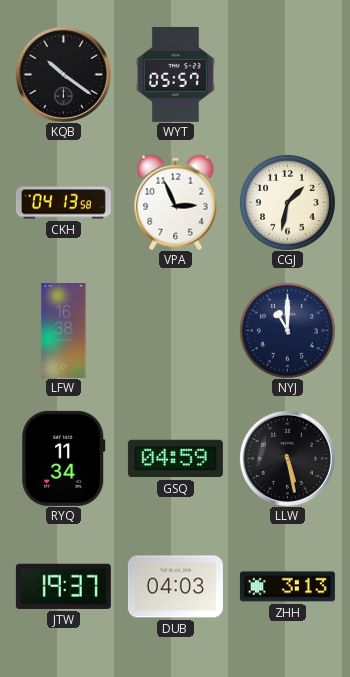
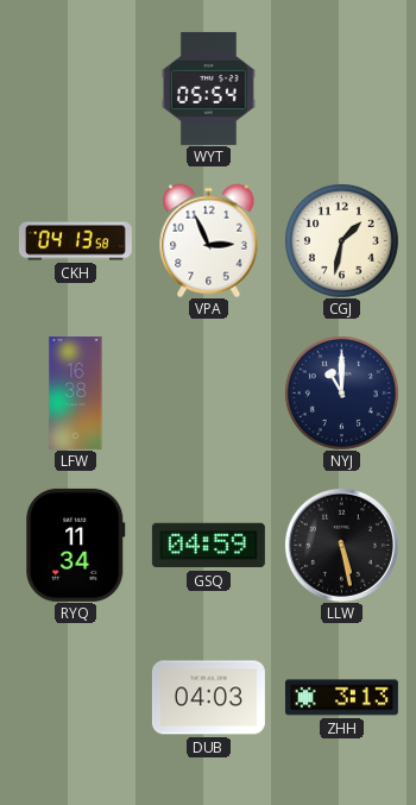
KQB: 10:21 -> none (63, 74)
WYT: 05:57 -> 05:54 (208, 88)
JTW: 19:37 -> none (63, 586)
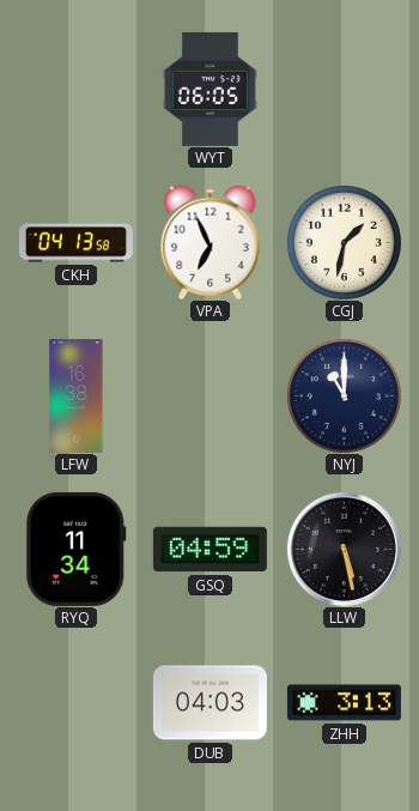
WYT: 05:54 -> 06:05 (209, 89)
VPA: 2:56 -> 6:56 (211, 242)
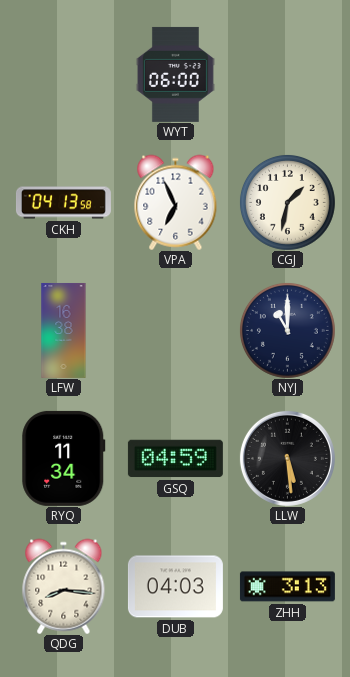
WYT: 06:05 -> 06:00 (175, 74)
LLW: 5:28 -> 5:29 (287, 458)
QDG: none -> 8:16 (64, 586)
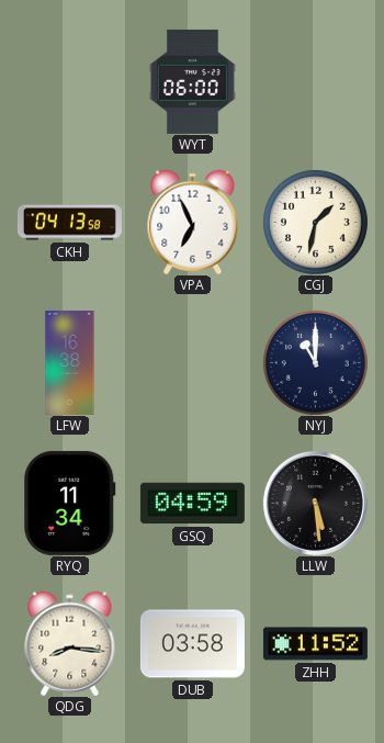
DUB: 04:03 -> 03:58 (192, 644)
ZHH: 3:13 -> 11:52 (315, 644)
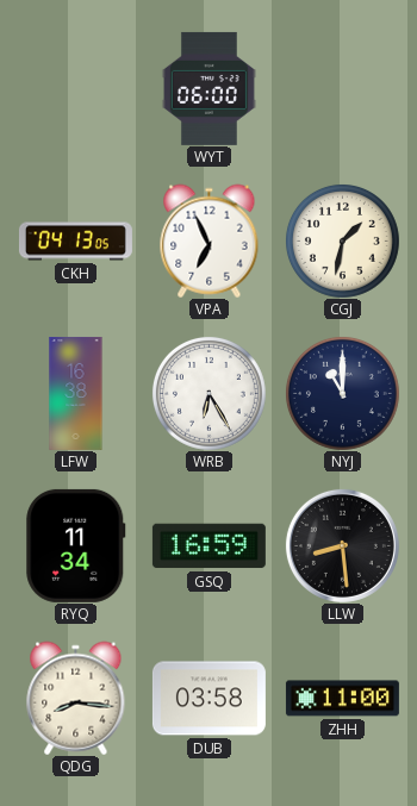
CKH: 04:13:58 -> 04:13:05 (75, 242)
WRB: none -> 6:25 (208, 393)
GSQ: 04:59 -> 16:59 (208, 546)
LLW: 5:29 -> 8:29 (342, 545)
ZHH: 11:52 -> 11:00 (342, 699)
